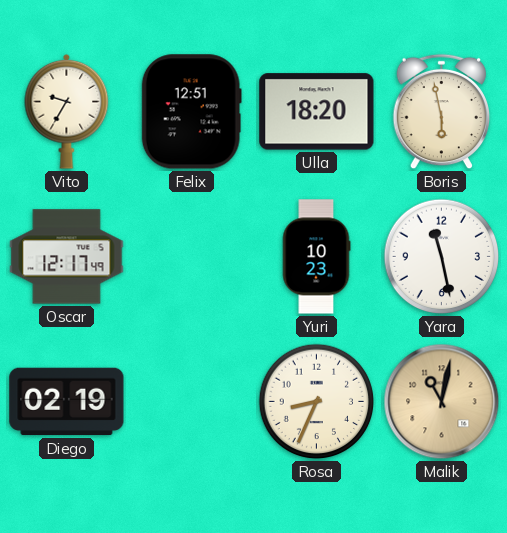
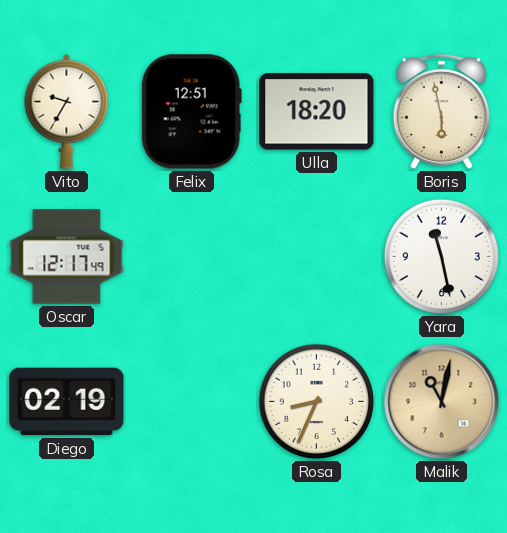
Yuri: 10:23 -> none (316, 257)
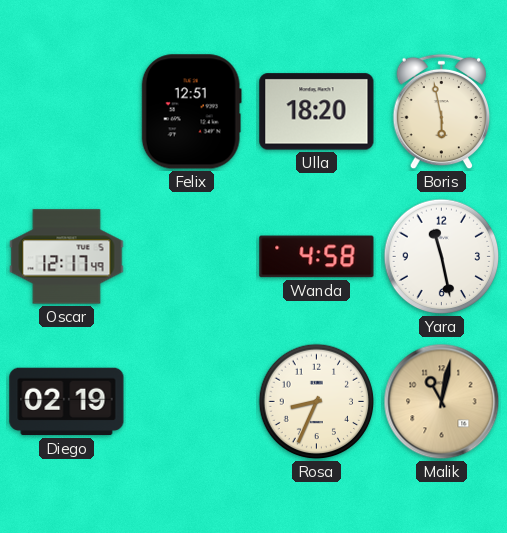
Vito: 9:35 -> none (67, 111)
Wanda: none -> 4:58 (317, 257)
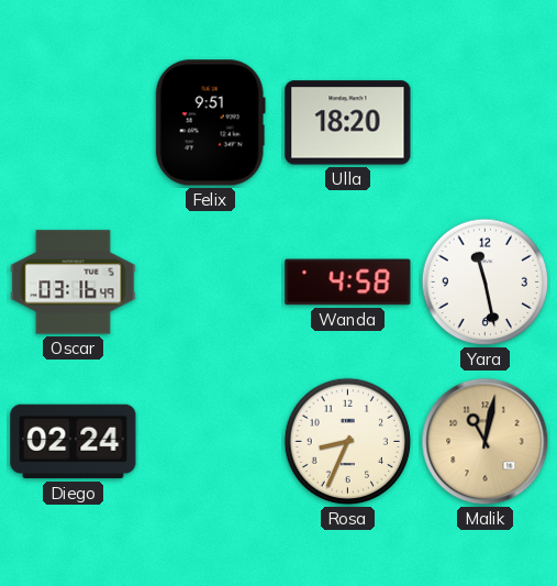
Felix: 12:51 -> 9:51 (210, 123)
Boris: 5:58 -> none (442, 112)
Oscar: 12:17 -> 03:16 (74, 283)
Diego: 02:19 -> 02:24 (74, 442)
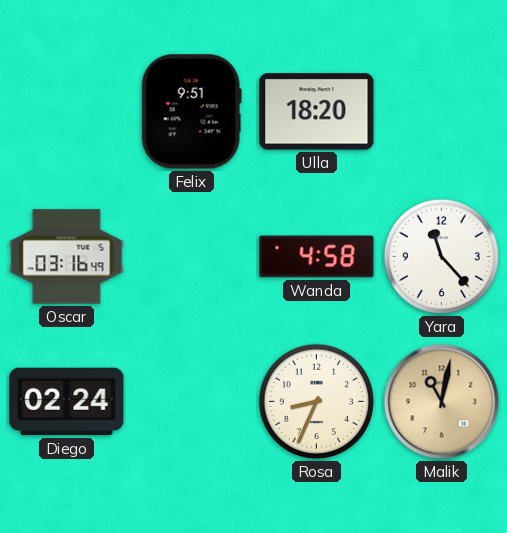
Yara: 11:28 -> 11:23 (442, 257)
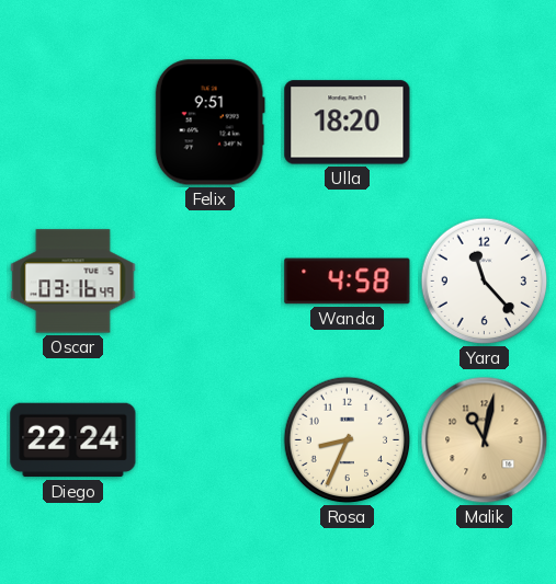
Diego: 02:24 -> 22:24 (73, 440)
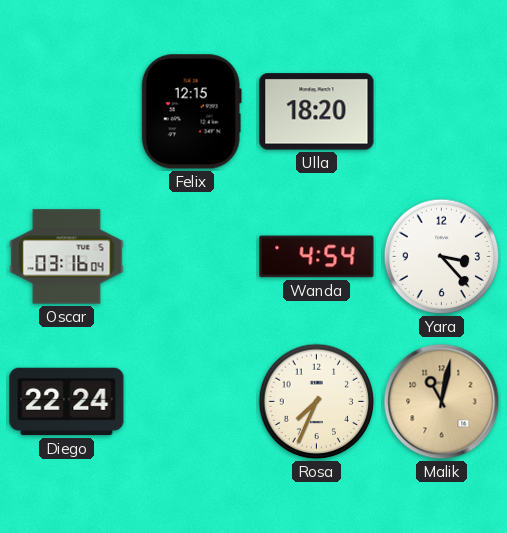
Felix: 9:51 -> 12:15 (191, 112)
Oscar: 03:16:49 -> 03:16:04 (67, 257)
Wanda: 4:58 -> 4:54 (317, 257)
Yara: 11:23 -> 3:23 (442, 257)
Rosa: 8:34 -> 7:34 (317, 402)
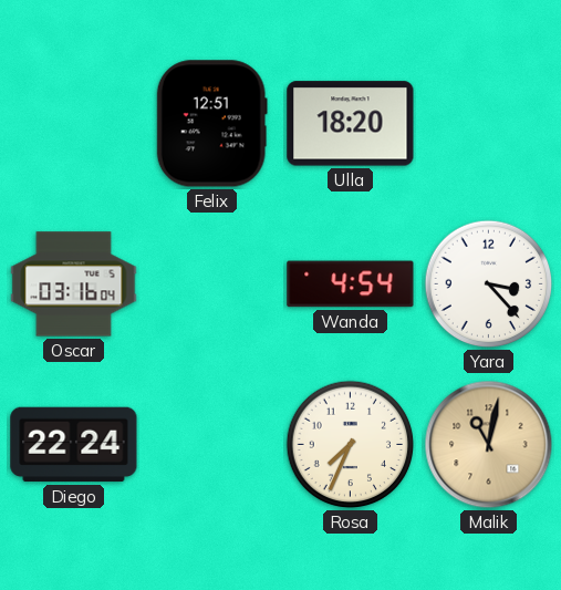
Felix: 12:15 -> 12:51 (211, 124)
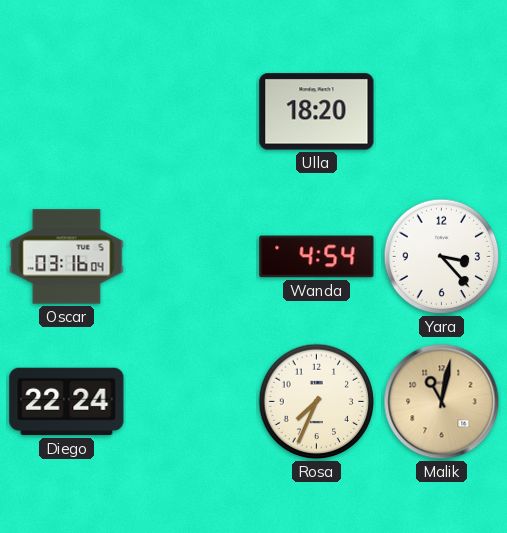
Felix: 12:51 -> none (211, 124)
